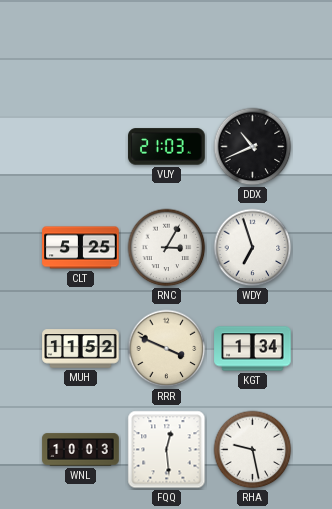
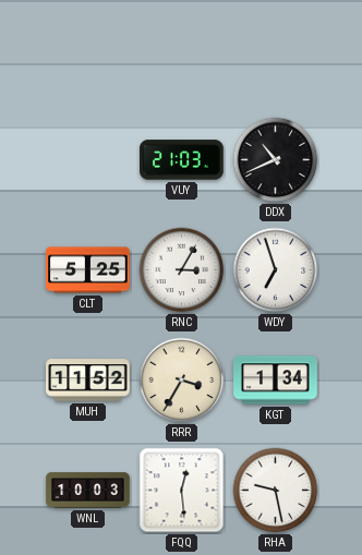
RRR: 3:49 -> 3:35 (182, 381)
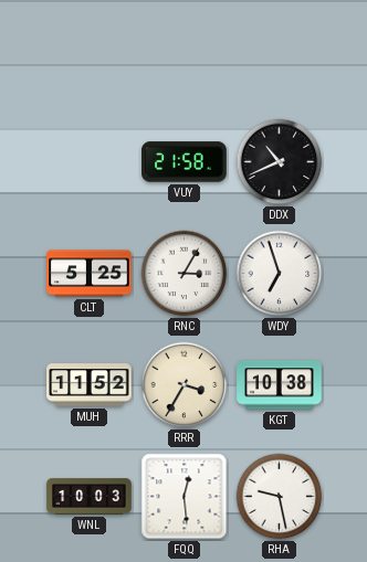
VUY: 21:03 -> 21:58 (185, 162)
KGT: 1:34 -> 10:38 (280, 385)
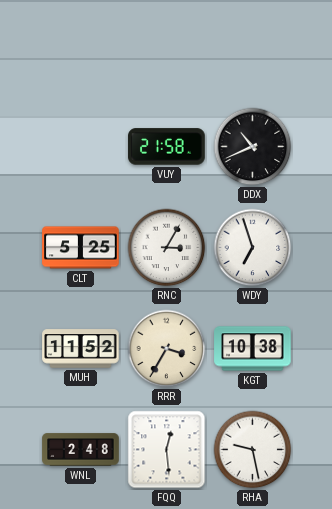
WNL: 10:03 -> 2:48 (81, 450)
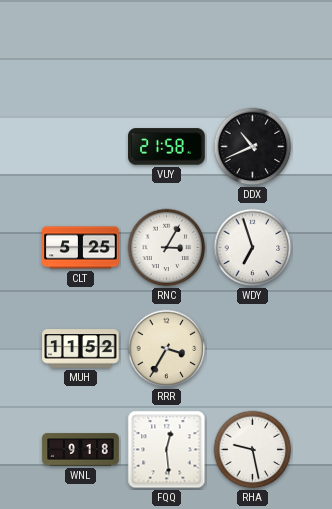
KGT: 10:38 -> none (253, 349)
WNL: 2:48 -> 9:18 (81, 450)
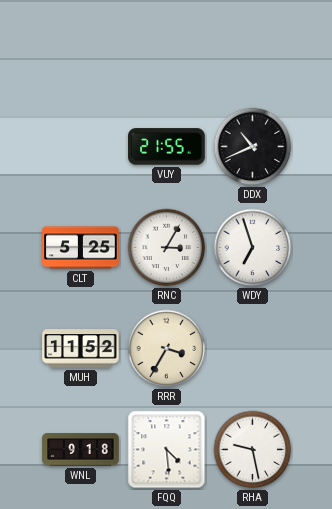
VUY: 21:58 -> 21:55 (167, 147)
FQQ: 12:29 -> 4:29 (167, 450)
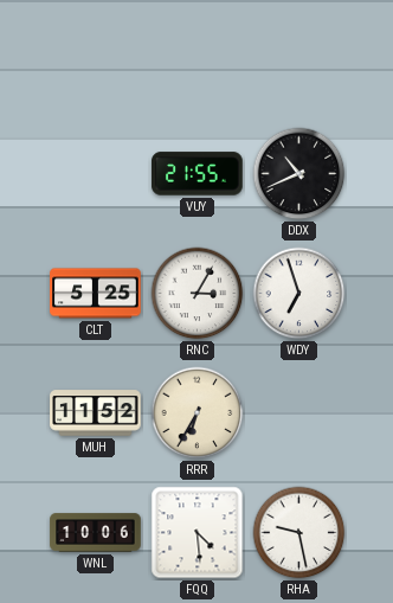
RRR: 3:35 -> 6:35 (198, 413)
WNL: 9:18 -> 10:06 (96, 533)
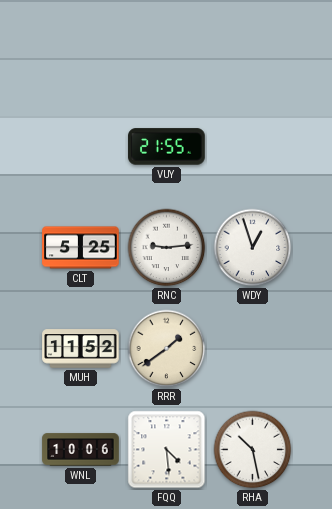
DDX: 10:41 -> none (299, 174)
RNC: 3:05 -> 9:14 (167, 248)
WDY: 6:57 -> 12:57 (253, 248)
RRR: 6:35 -> 1:39 (167, 349)
RHA: 9:28 -> 10:28 (253, 450)
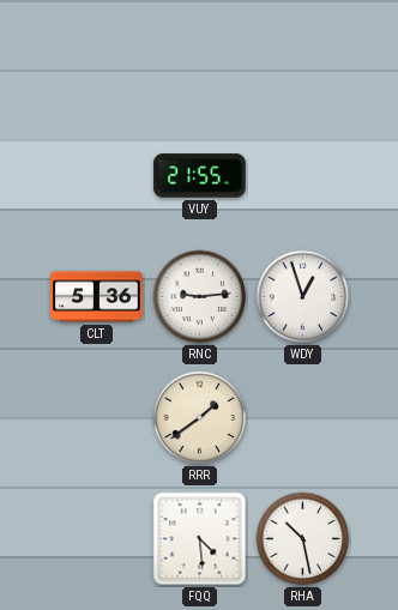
CLT: 5:25 -> 5:36 (97, 297)
MUH: 11:52 -> none (81, 349)
WNL: 10:06 -> none (81, 450)
